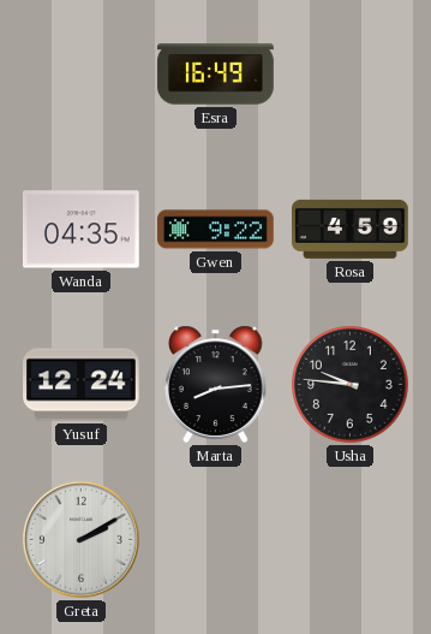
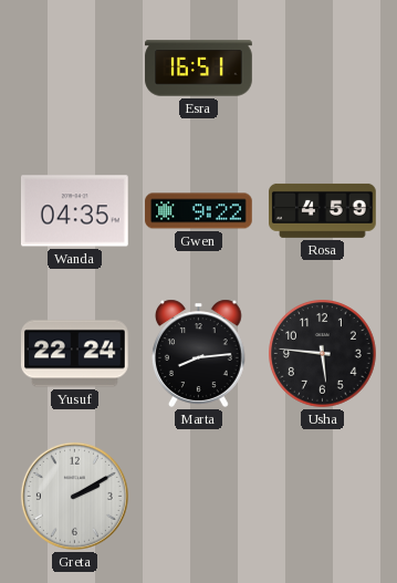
Esra: 16:49 -> 16:51 (199, 69)
Yusuf: 12:24 -> 22:24 (75, 354)
Usha: 9:46 -> 5:46 (323, 354)
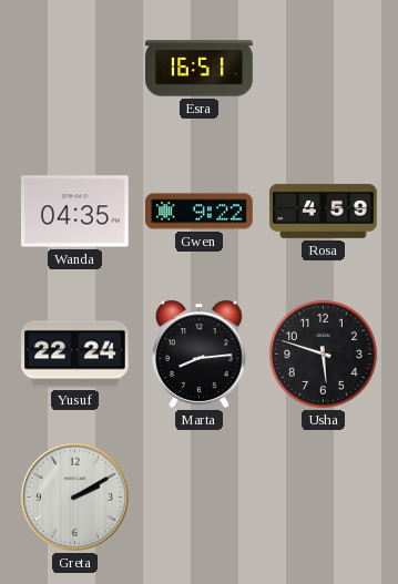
Usha: 5:46 -> 5:48 (324, 355)
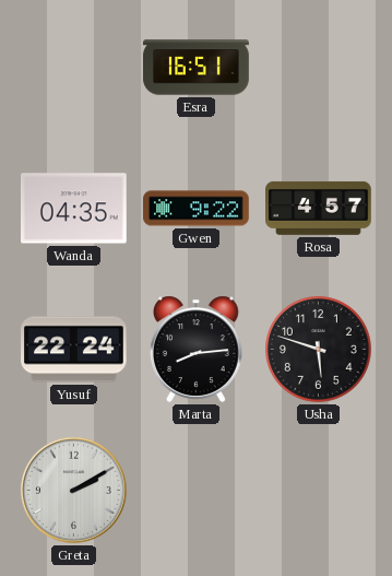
Rosa: 4:59 -> 4:57 (319, 208)
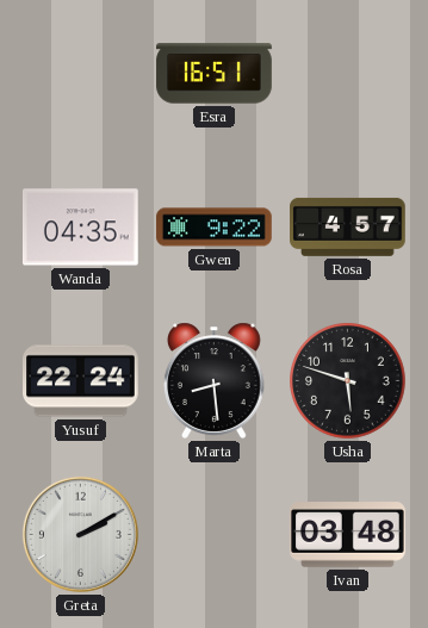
Marta: 8:14 -> 8:29 (213, 380)
Ivan: none -> 03:48 (348, 535)
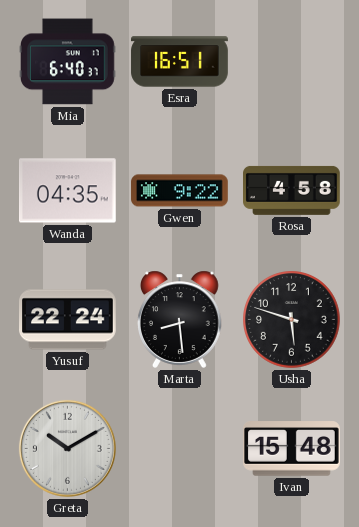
Mia: none -> 6:40 (68, 62)
Rosa: 4:57 -> 4:58 (292, 190)
Greta: 2:10 -> 10:10 (67, 448)
Ivan: 03:48 -> 15:48 (292, 449)
